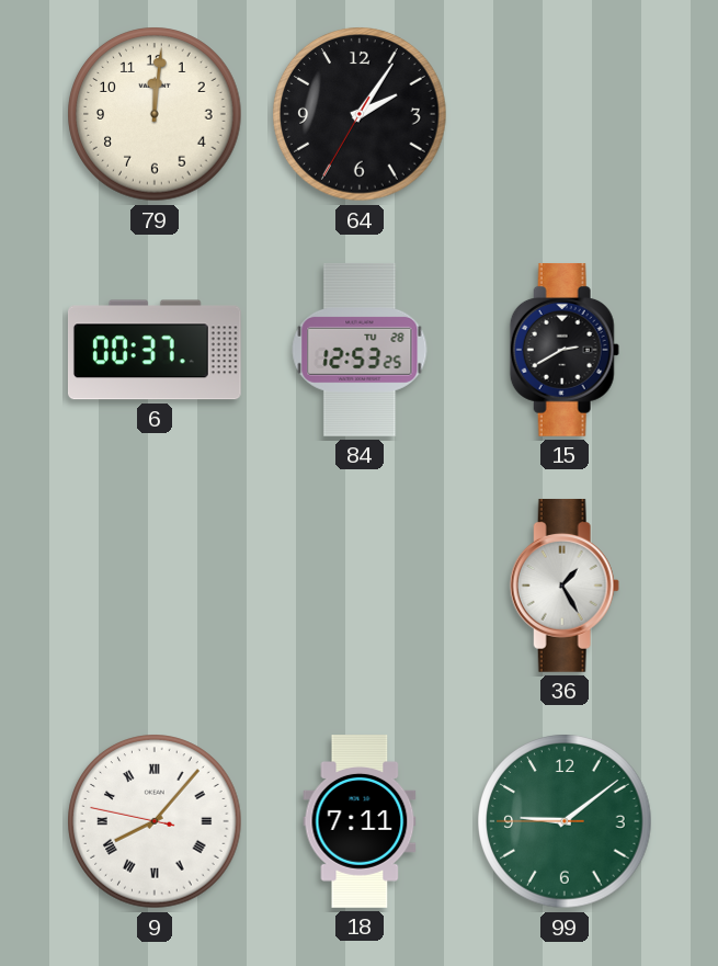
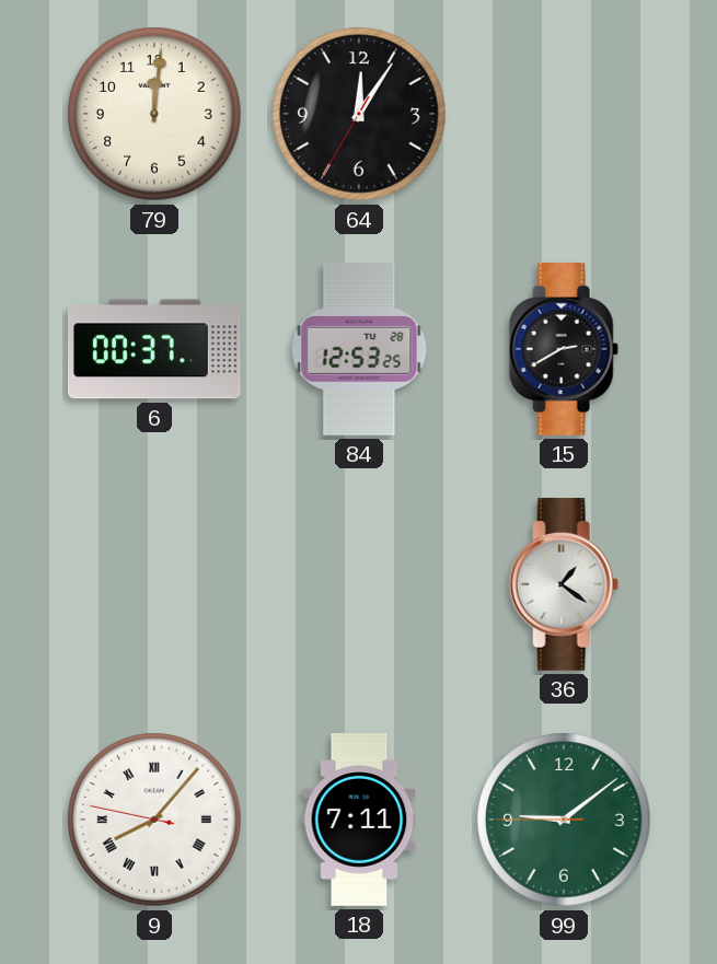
64: 2:05 -> 12:05 (359, 114)
36: 1:25 -> 1:21 (564, 584)
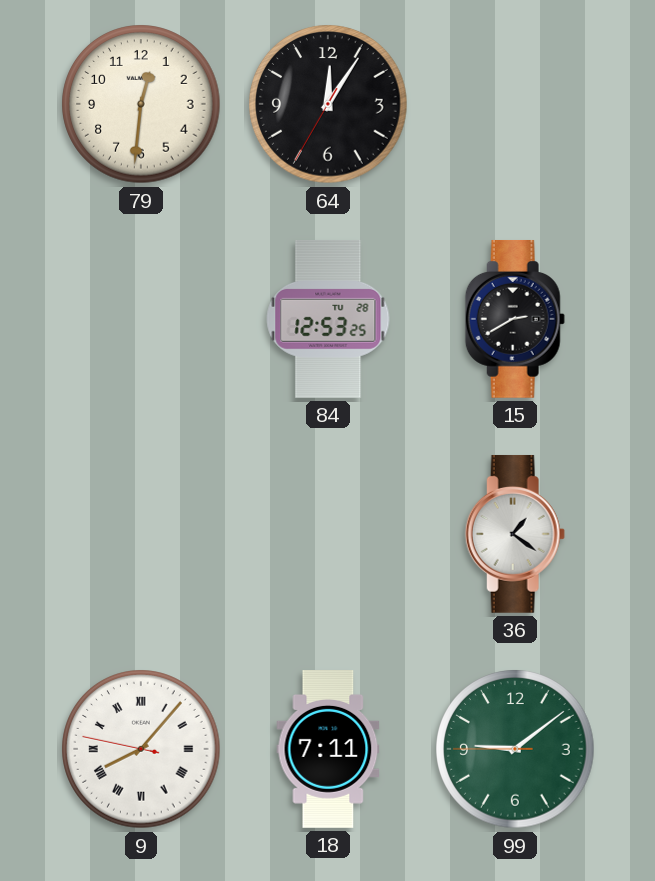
79: 12:01 -> 12:31 (141, 104)
6: 00:37 -> none (154, 349)
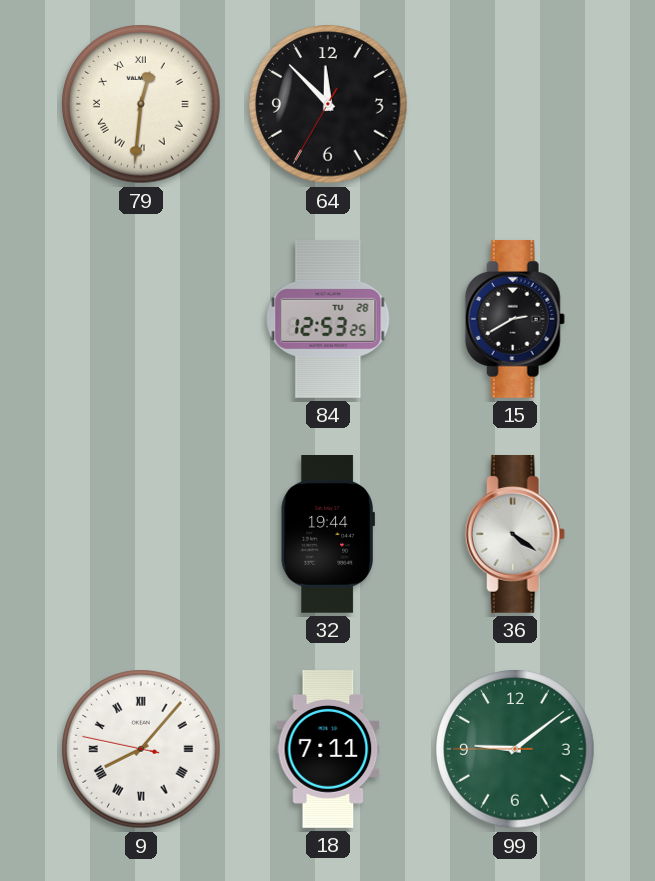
79 numerals: Arabic -> Roman (141, 104)
64: 12:05 -> 11:52 (328, 104)
32: none -> 19:44 (328, 535)
36: 1:21 -> 4:21 (515, 534)
